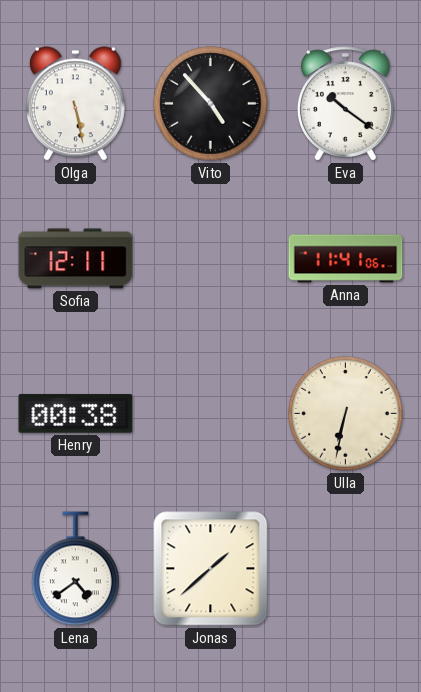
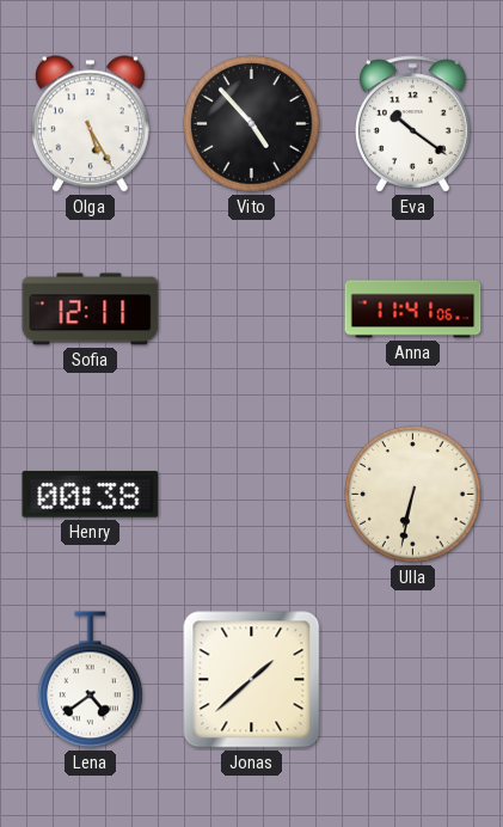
Olga: 5:28 -> 5:25 (90, 124)
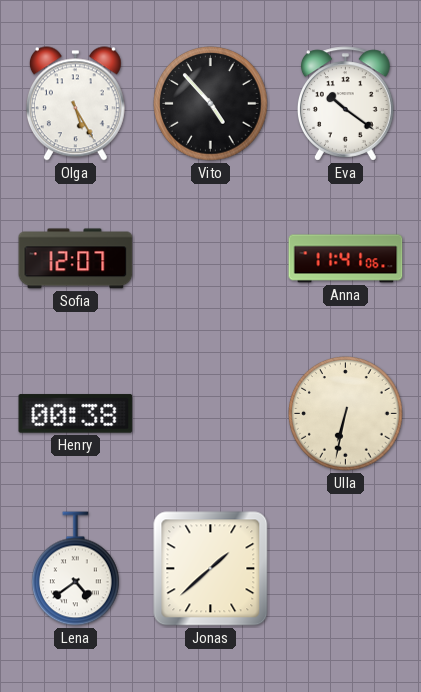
Sofia: 12:11 -> 12:07 (76, 259)
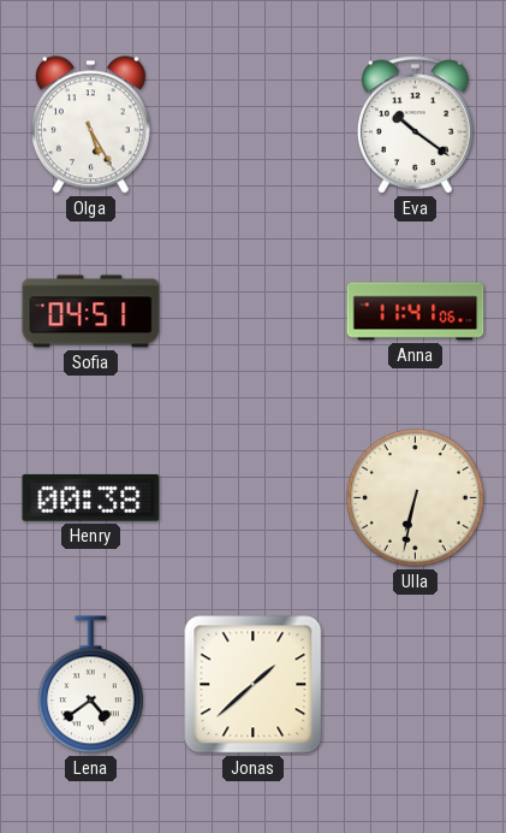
Vito: 4:53 -> none (211, 104)
Sofia: 12:07 -> 04:51 (91, 312)
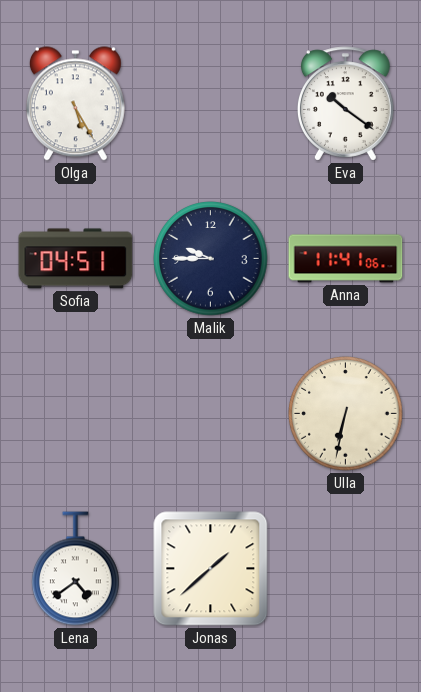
Malik: none -> 9:45 (211, 259)
Henry: 00:38 -> none (91, 498)
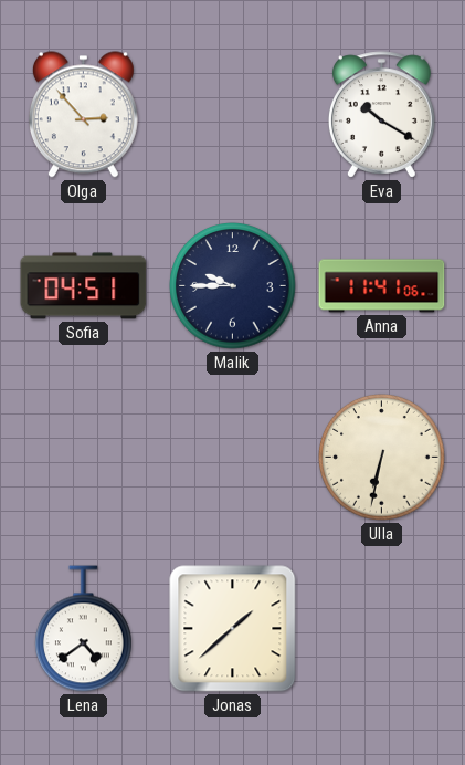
Olga: 5:25 -> 2:53 (83, 115)
Eva: 10:21 -> 10:20 (381, 115)
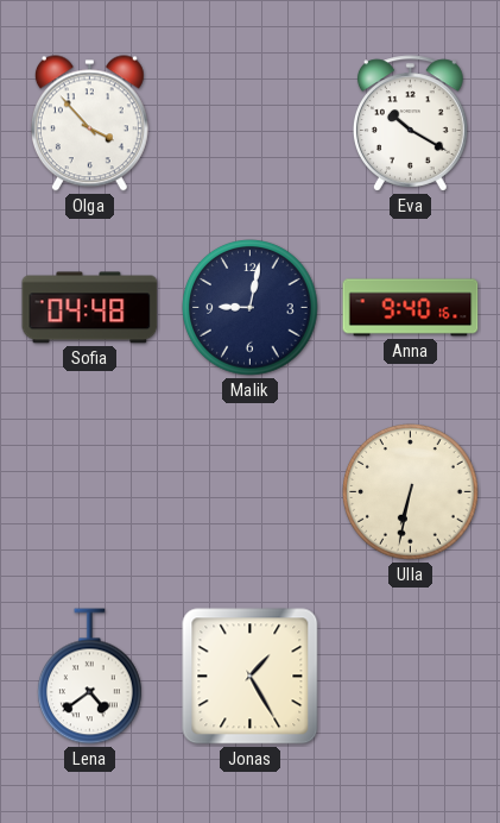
Olga: 2:53 -> 3:53 (89, 124)
Sofia: 04:51 -> 04:48 (90, 308)
Malik: 9:45 -> 9:02 (251, 308)
Anna: 11:41 -> 9:40 (411, 308)
Jonas: 1:38 -> 1:25 (251, 677)
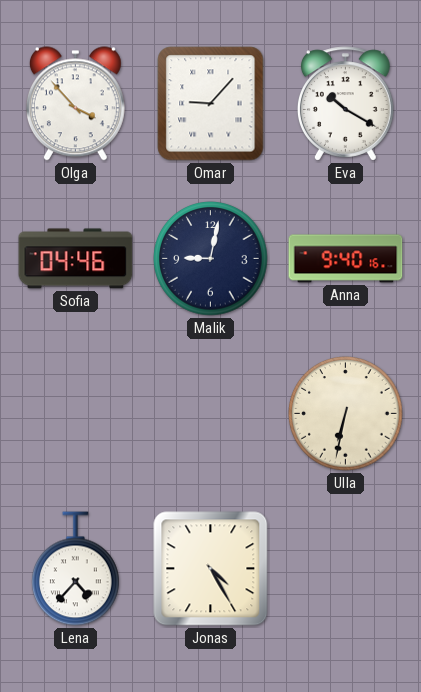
Omar: none -> 9:07 (211, 104)
Sofia: 04:48 -> 04:46 (76, 259)
Lena: 4:39 -> 4:37 (76, 569)
Jonas: 1:25 -> 4:25 (211, 569)
